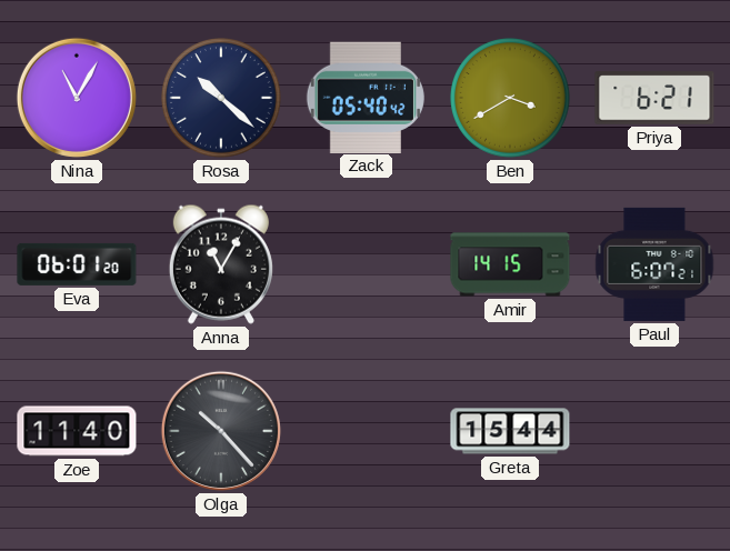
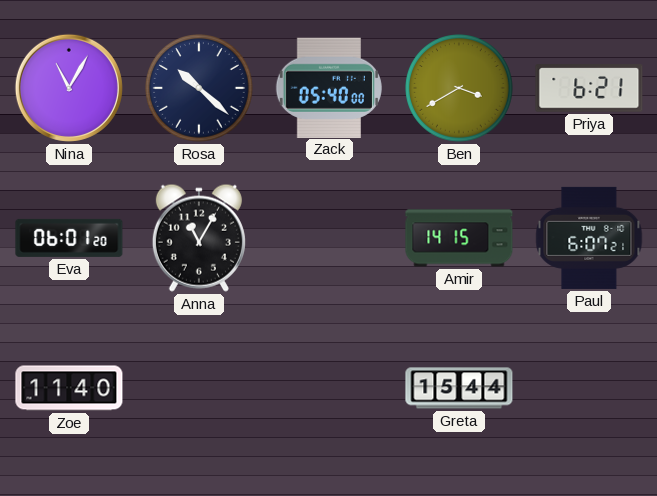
Zack: 05:40:42 -> 05:40:00 (329, 87)
Olga: 10:23 -> none (221, 431)
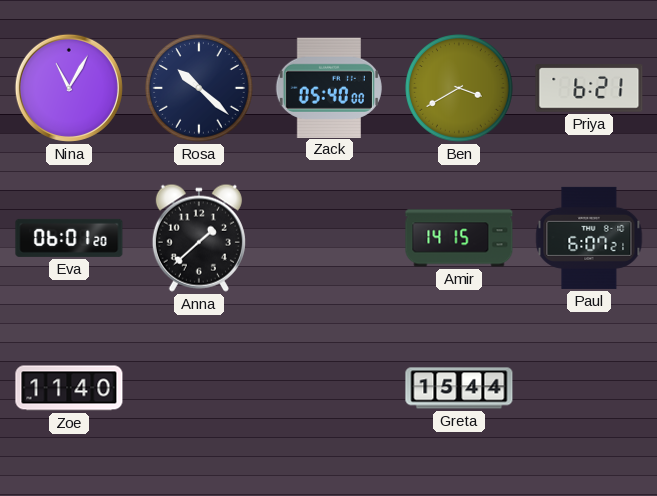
Anna: 11:05 -> 1:38 (199, 238)
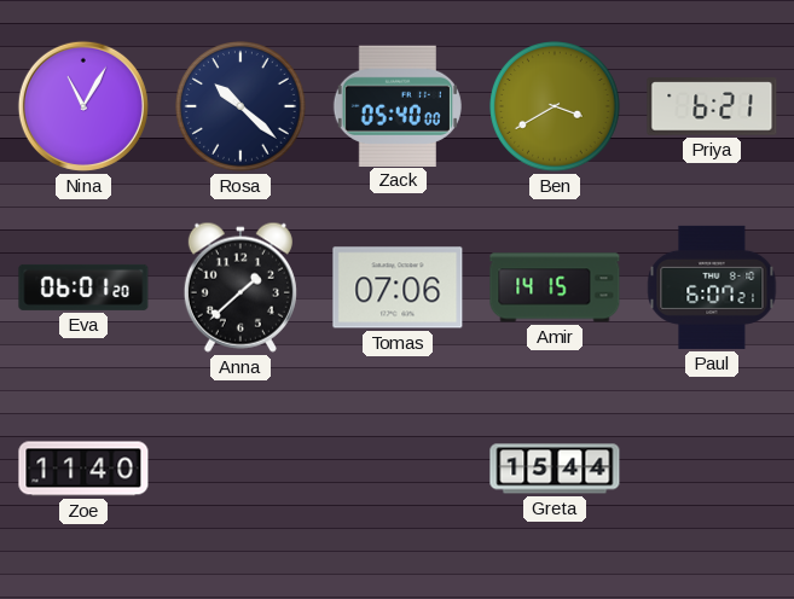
Tomas: none -> 07:06 (398, 287)
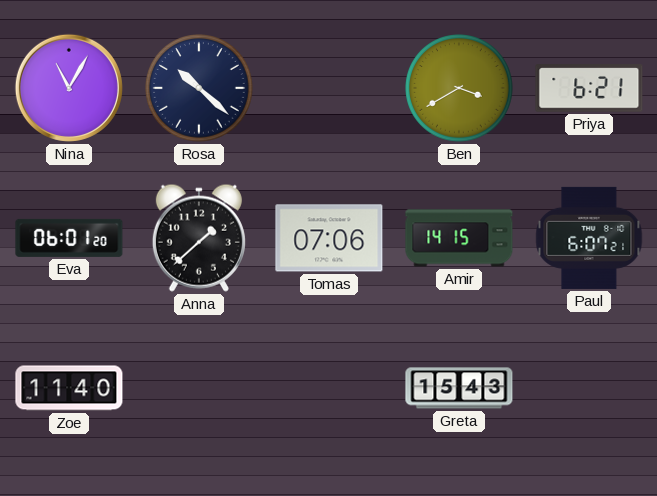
Zack: 05:40 -> none (398, 105)
Greta: 15:44 -> 15:43 (459, 388)
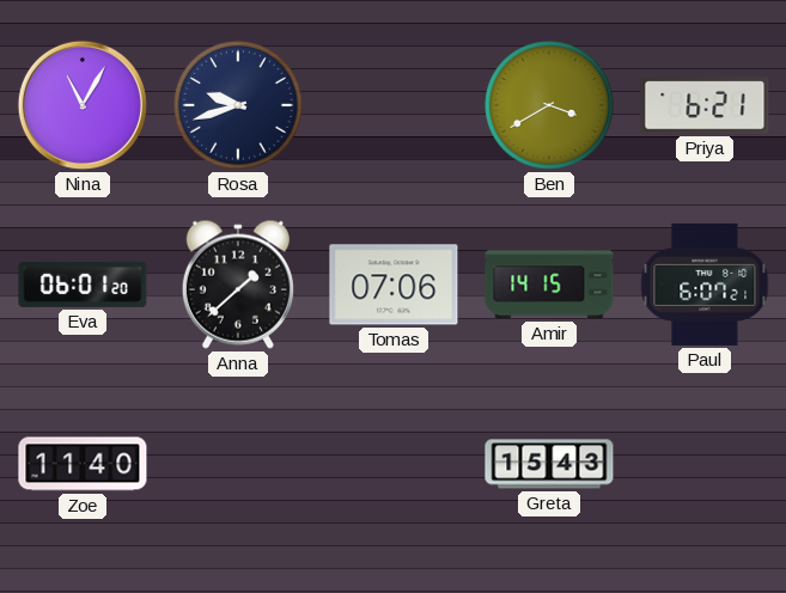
Rosa: 10:22 -> 9:42 (238, 105)
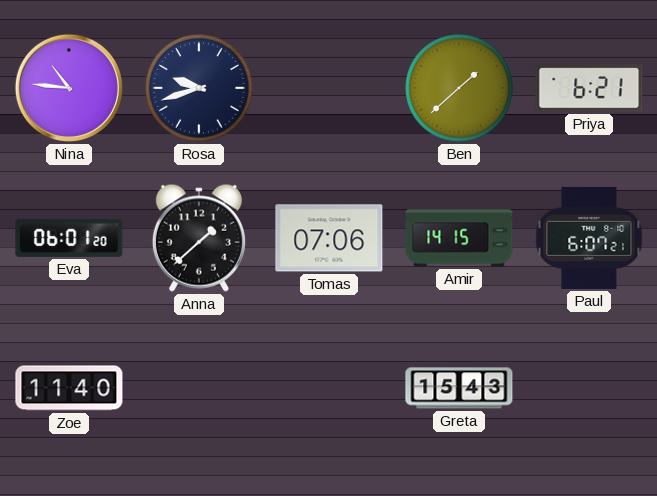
Nina: 11:05 -> 10:46 (69, 88)
Ben: 3:40 -> 1:38 (459, 88)
